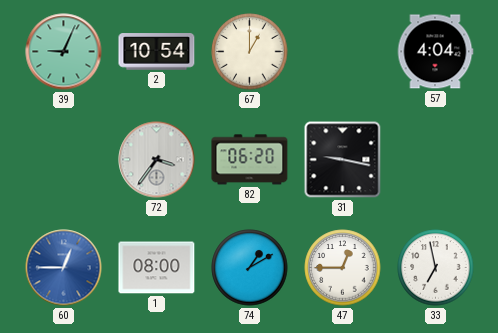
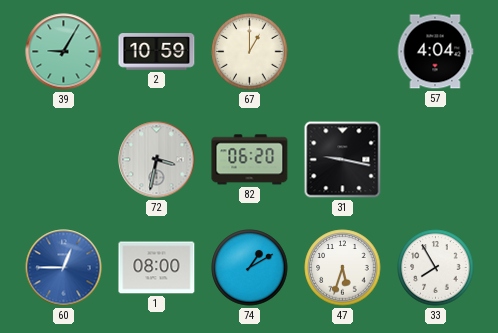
39: 9:04 -> 9:05 (64, 52)
2: 10:54 -> 10:59 (157, 52)
72: 3:36 -> 3:32 (157, 160)
47: 12:45 -> 5:33 (343, 268)
33: 6:58 -> 7:55 (436, 268)
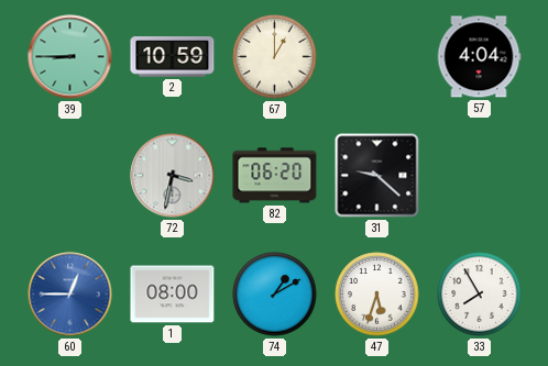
39: 9:05 -> 8:45 (70, 57)
31: 9:17 -> 9:22 (377, 176)
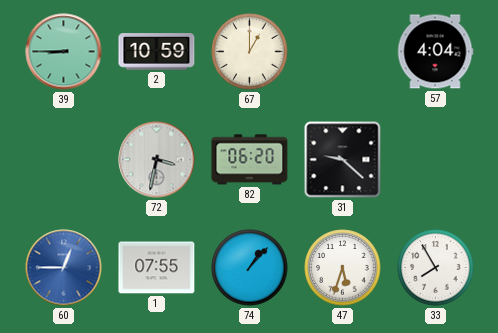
1: 08:00 -> 07:55 (157, 268)
74: 1:10 -> 1:07 (250, 268)
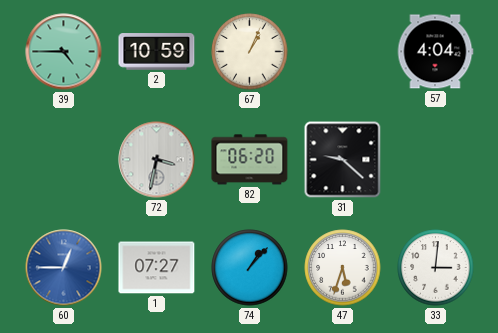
39: 8:45 -> 4:45 (64, 52)
67: 1:00 -> 1:04 (250, 52)
1: 07:55 -> 07:27 (157, 268)
33: 7:55 -> 3:01 (436, 268)
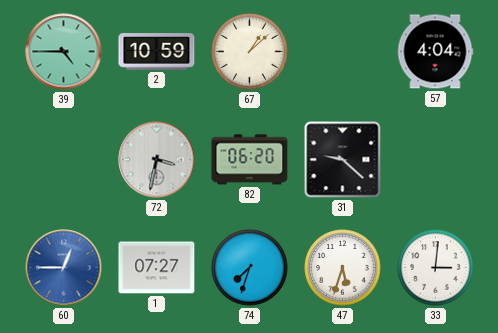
67: 1:04 -> 1:08 (250, 52)
74: 1:07 -> 7:33 (250, 268)
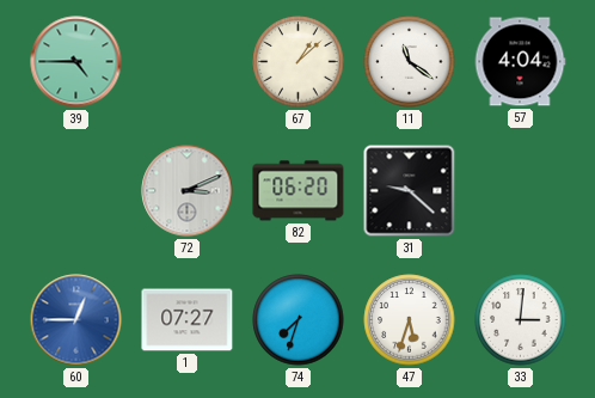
2: 10:59 -> none (157, 52)
11: none -> 11:21 (410, 62)
72: 3:32 -> 3:11 (188, 191)
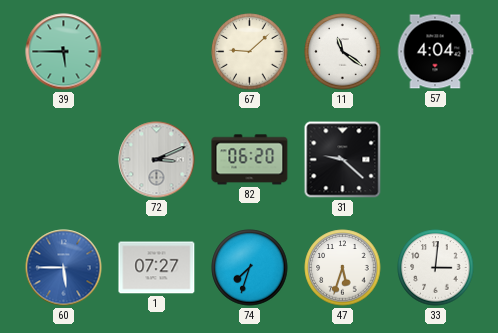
39: 4:45 -> 5:45 (64, 52)
67: 1:08 -> 9:08 (250, 52)
60: 12:45 -> 5:45 (64, 268)
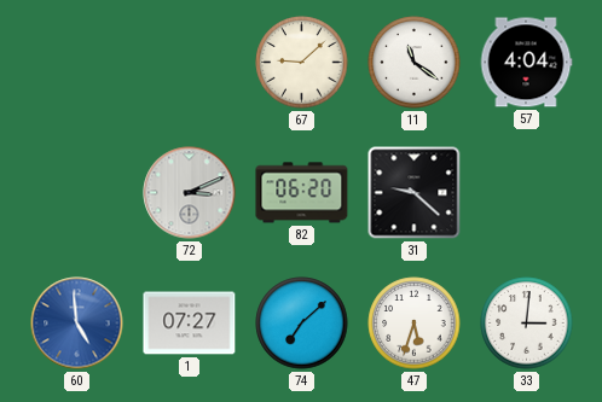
39: 5:45 -> none (64, 52)
60: 5:45 -> 4:59 (77, 324)
74: 7:33 -> 7:08 (302, 324)
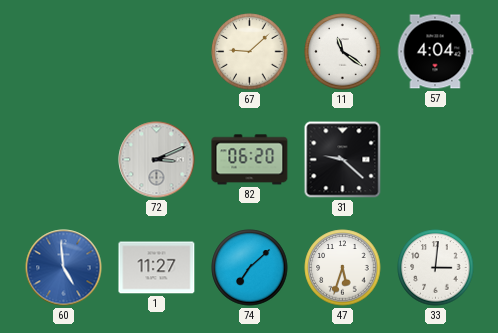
1: 07:27 -> 11:27 (157, 268)
